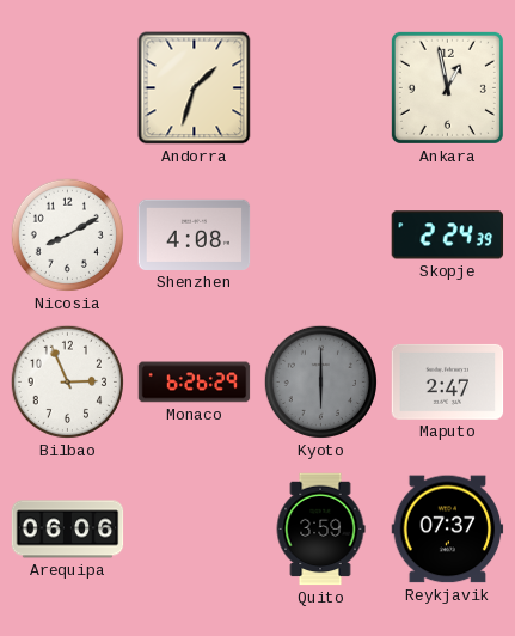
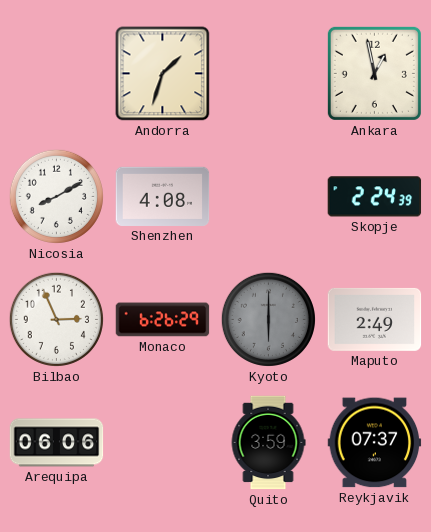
Maputo: 2:47 -> 2:49 (375, 319)
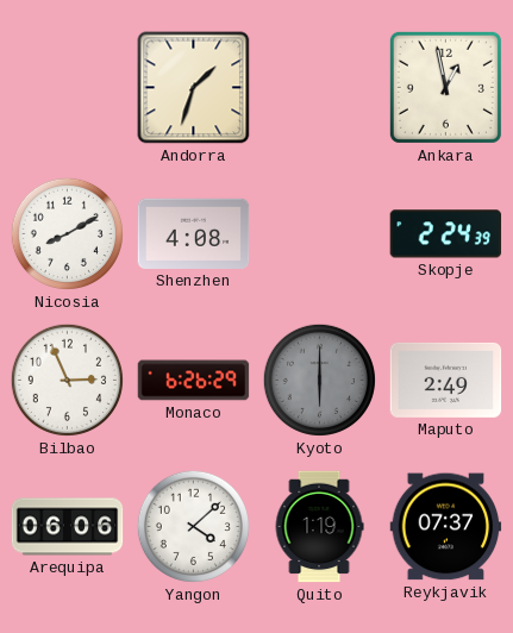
Yangon: none -> 4:08 (193, 526)
Quito: 3:59 -> 1:19 (319, 527)
